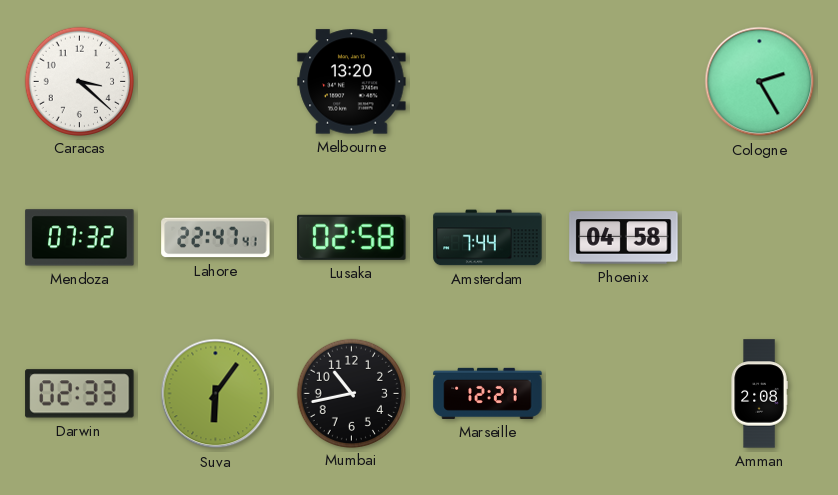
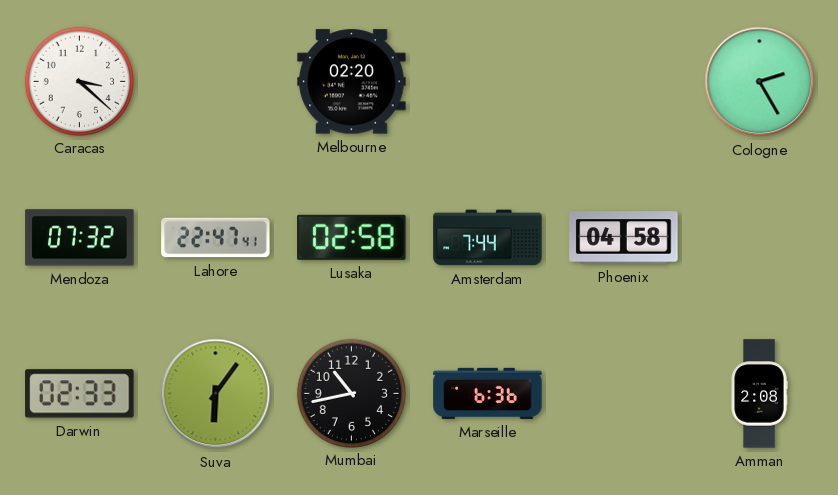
Melbourne: 13:20 -> 02:20 (352, 82)
Marseille: 12:21 -> 6:36 (488, 393)
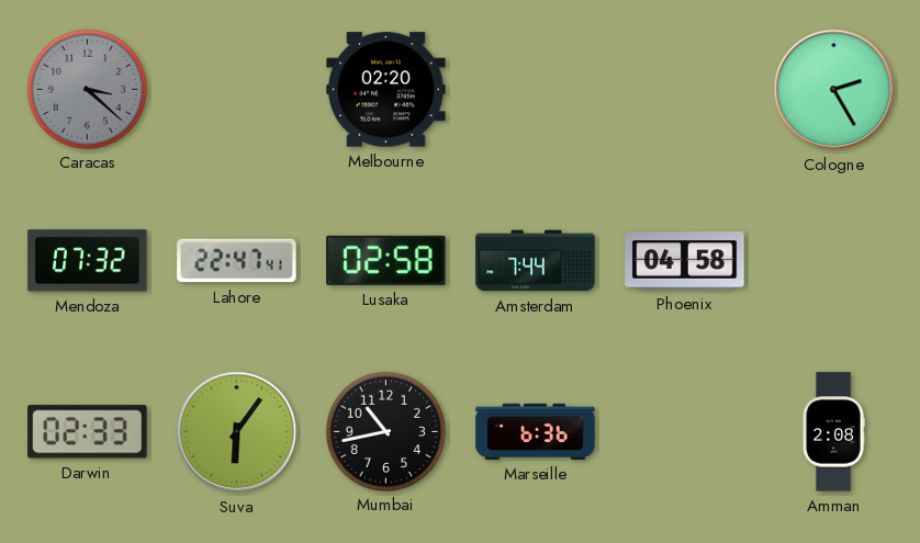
Caracas dial: white -> grey (87, 89)
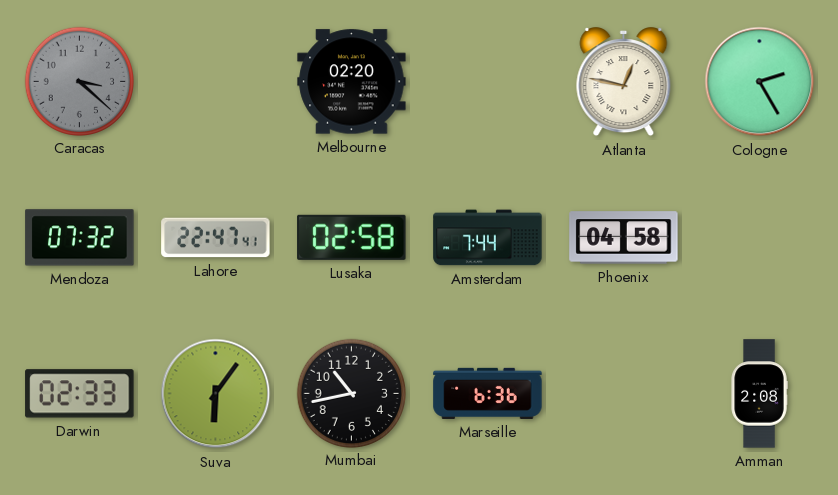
Atlanta: none -> 12:47 (624, 82)
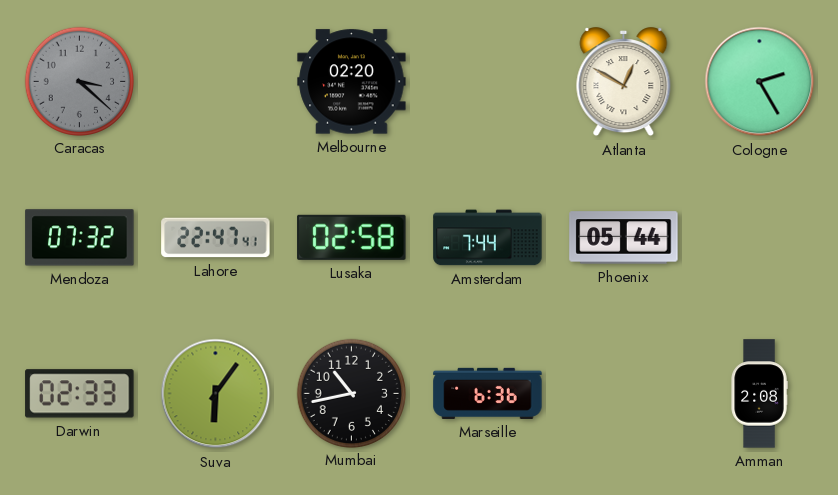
Atlanta: 12:47 -> 12:50 (624, 82)
Phoenix: 04:58 -> 05:44 (624, 238)
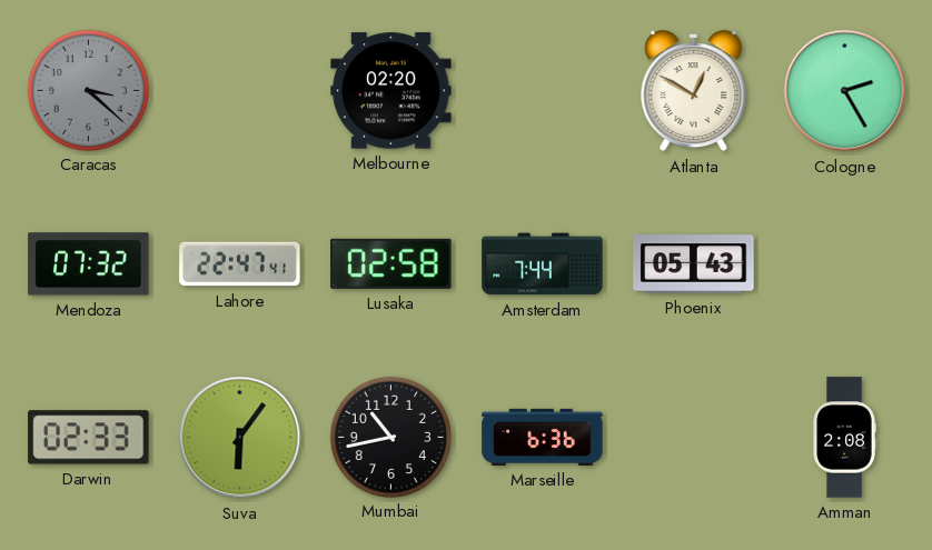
Phoenix: 05:44 -> 05:43 (694, 264)
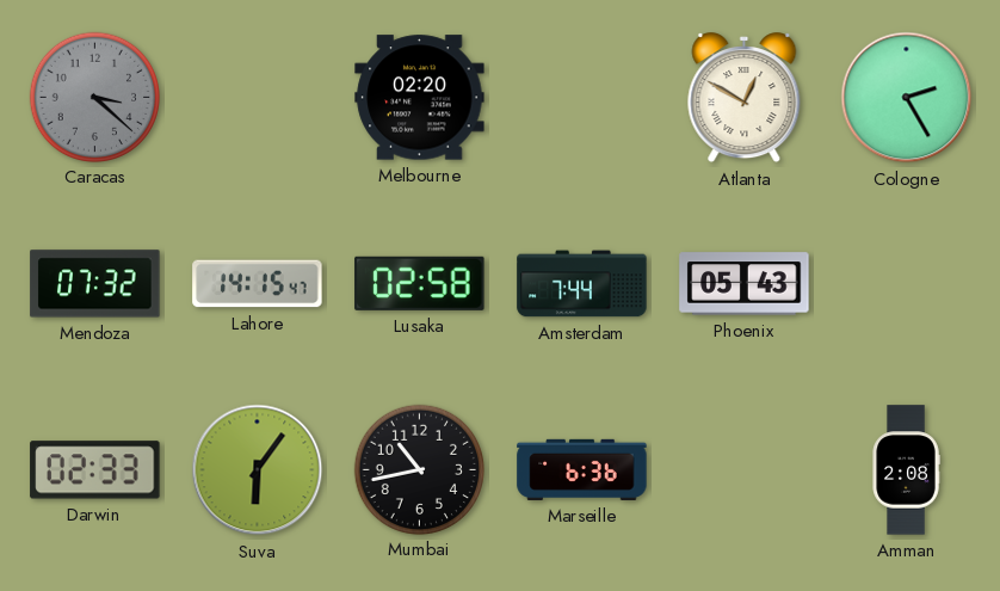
Lahore: 22:47 -> 14:15 (258, 284)
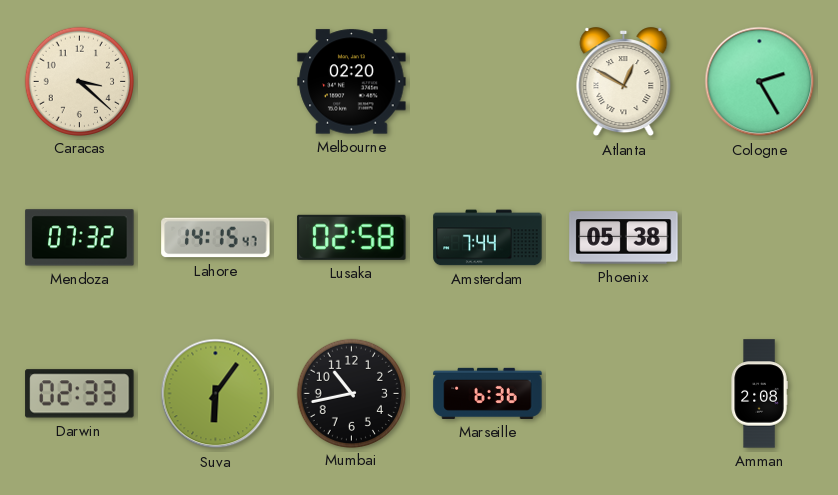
Caracas dial: grey -> cream (79, 81)
Phoenix: 05:43 -> 05:38 (624, 238)
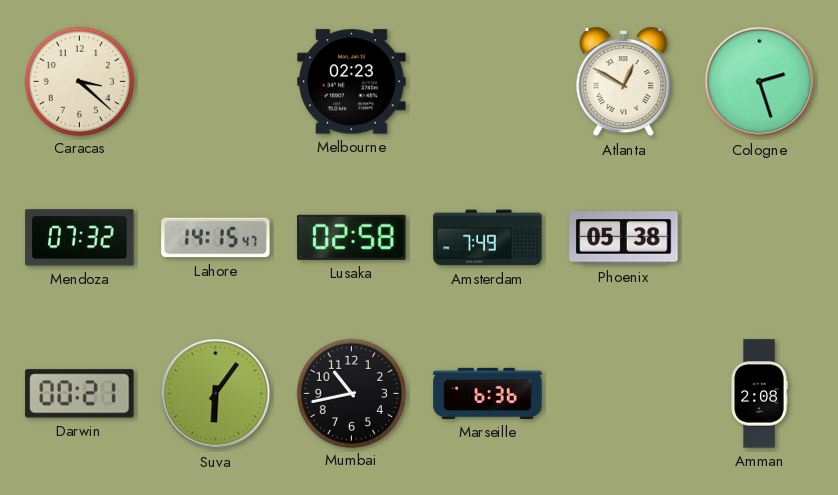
Melbourne: 02:20 -> 02:23 (352, 82)
Cologne: 2:25 -> 2:27 (760, 82)
Amsterdam: 7:44 -> 7:49 (488, 238)
Darwin: 02:33 -> 00:21 (80, 394)
